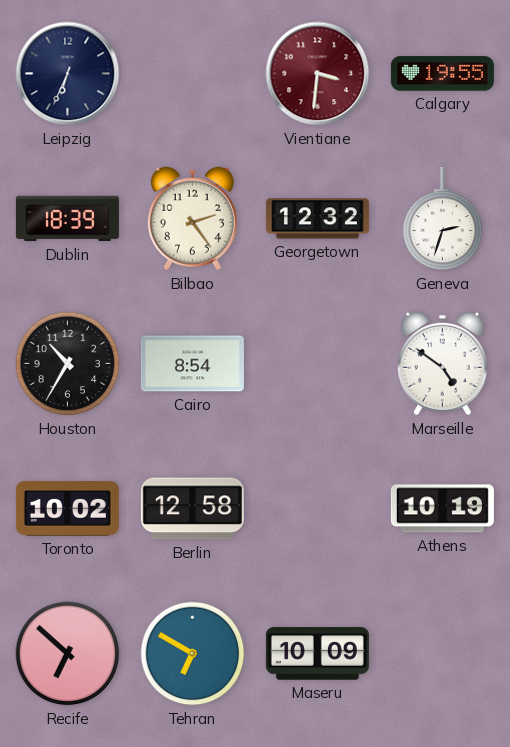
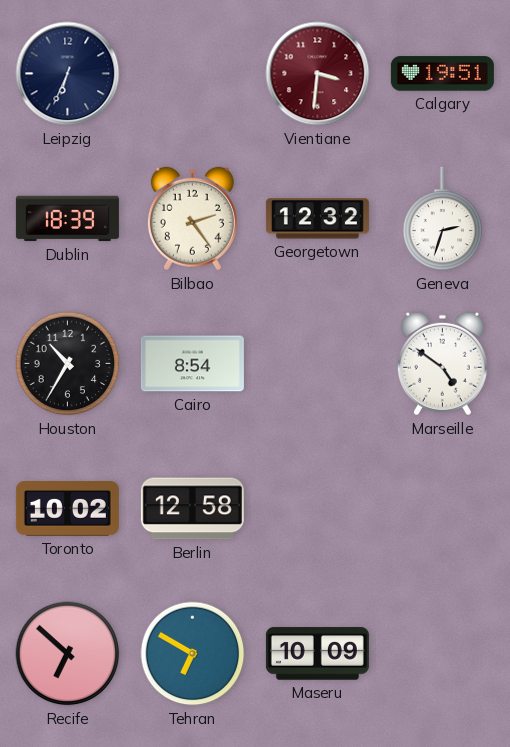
Calgary: 19:55 -> 19:51 (442, 74)
Athens: 10:19 -> none (442, 509)
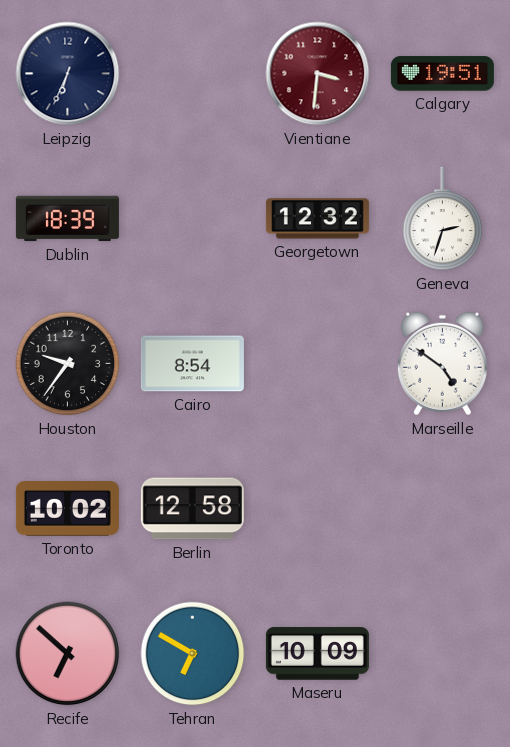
Bilbao: 2:24 -> none (192, 219)
Houston: 10:35 -> 9:36 (68, 364)
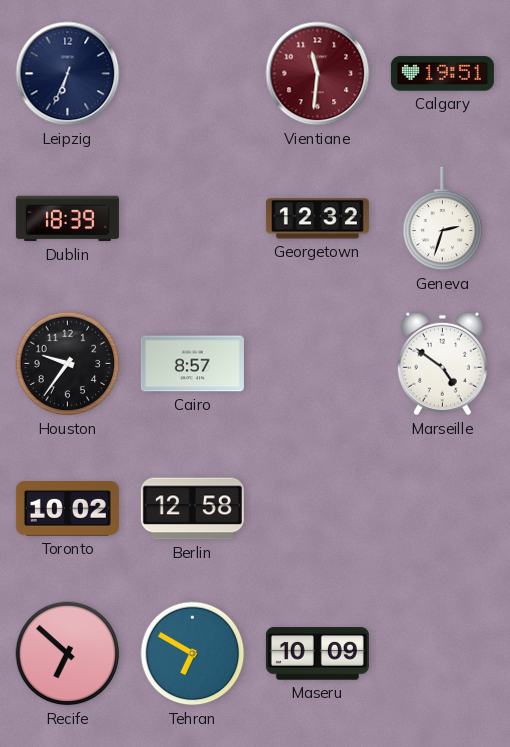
Vientiane: 3:31 -> 11:31 (318, 74)
Cairo: 8:54 -> 8:57 (192, 364)
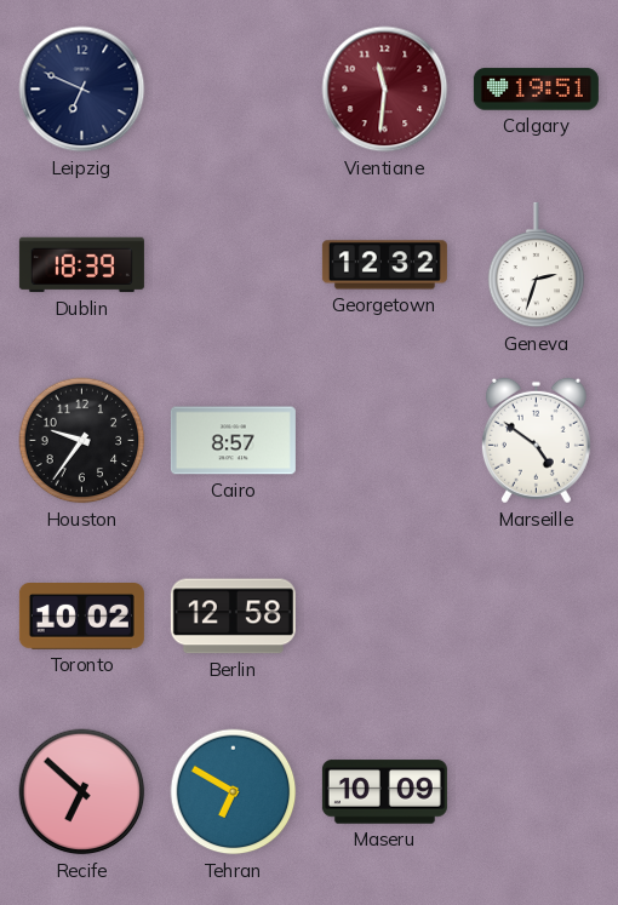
Leipzig: 6:34 -> 6:49 (82, 90)
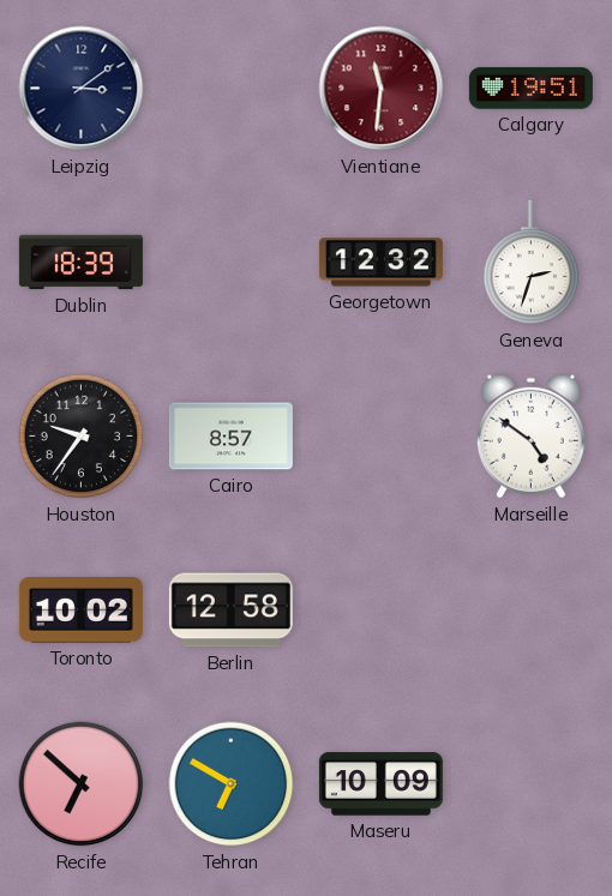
Leipzig: 6:49 -> 3:09 (82, 89)
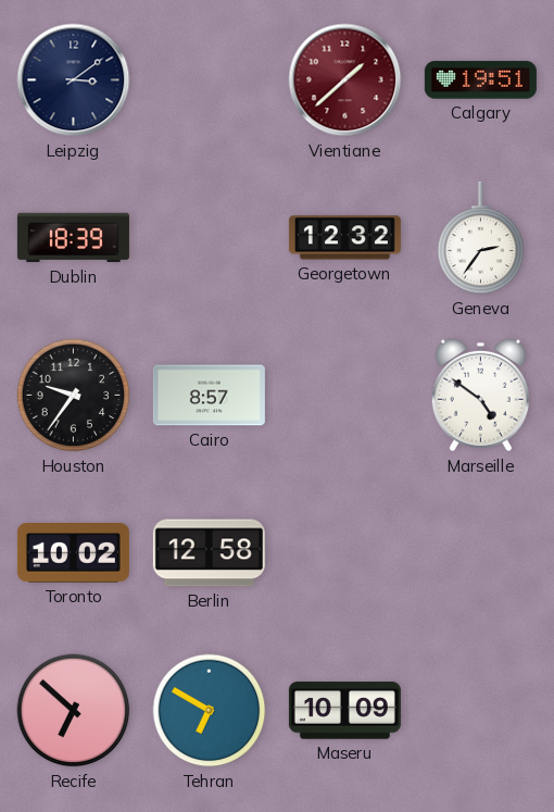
Vientiane: 11:31 -> 1:38 (345, 80)
Geneva: 2:33 -> 2:36 (481, 238)
